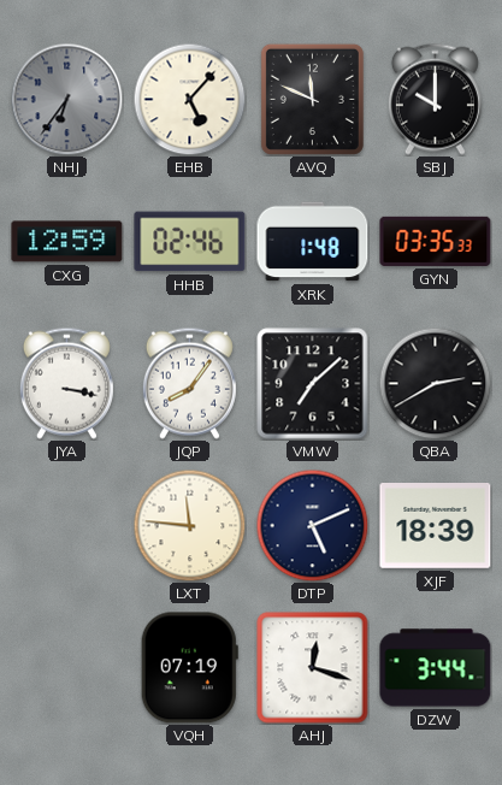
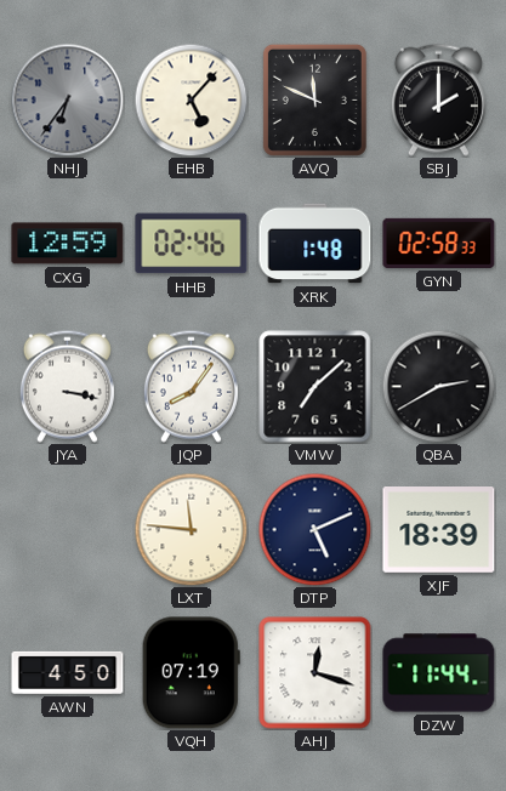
SBJ: 10:00 -> 2:00 (438, 99)
GYN: 03:35 -> 02:58 (439, 243)
AWN: none -> 4:50 (68, 672)
DZW: 3:44 -> 11:44 (439, 673)
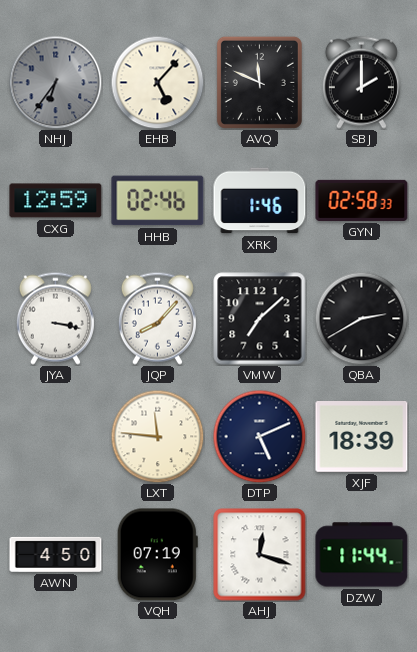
XRK: 1:48 -> 1:46 (260, 201)
JQP: 8:06 -> 8:07 (157, 318)
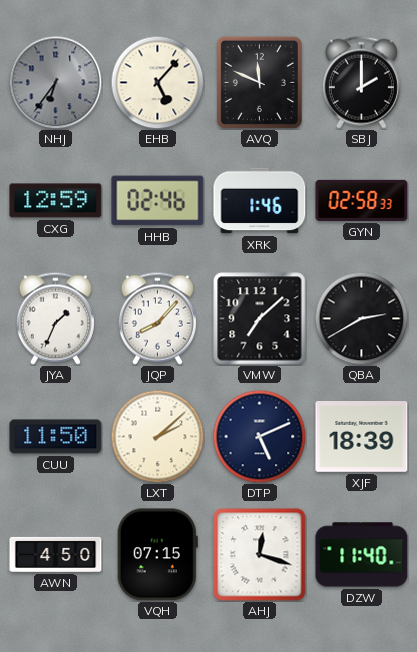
JYA: 3:17 -> 1:34 (55, 318)
CUU: none -> 11:50 (56, 437)
LXT: 11:46 -> 2:08 (157, 436)
VQH: 07:19 -> 07:15 (157, 555)
DZW: 11:44 -> 11:40 (362, 555)
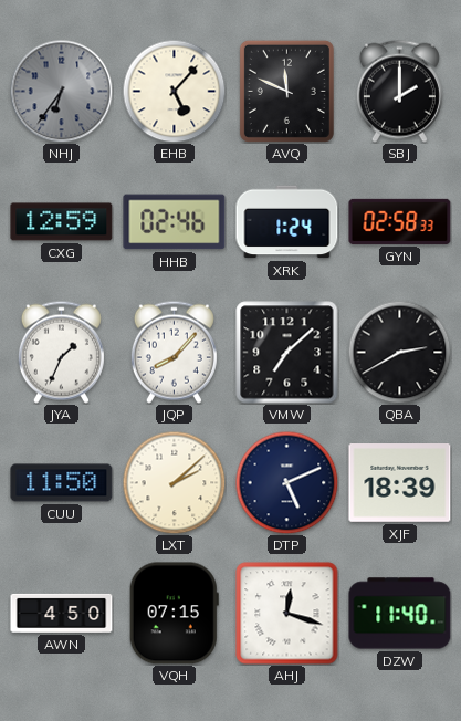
XRK: 1:46 -> 1:24 (287, 222)
